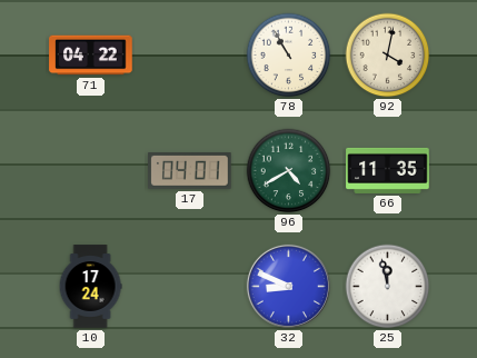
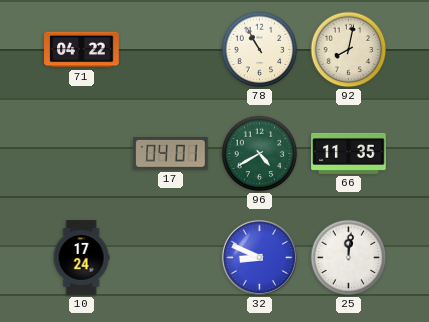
92: 4:02 -> 8:02 (349, 50)
25: 11:58 -> 12:01 (349, 258)
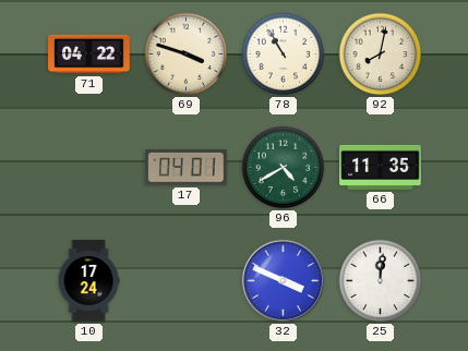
69: none -> 3:48 (187, 55)
32: 8:49 -> 3:49 (283, 280)
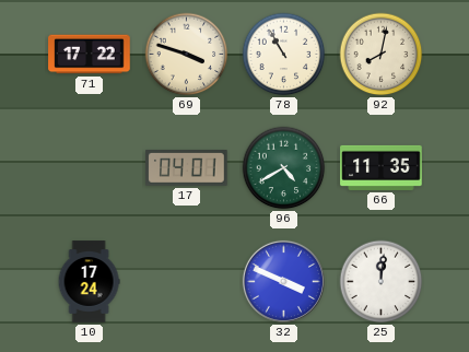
71: 04:22 -> 17:22 (90, 55)
